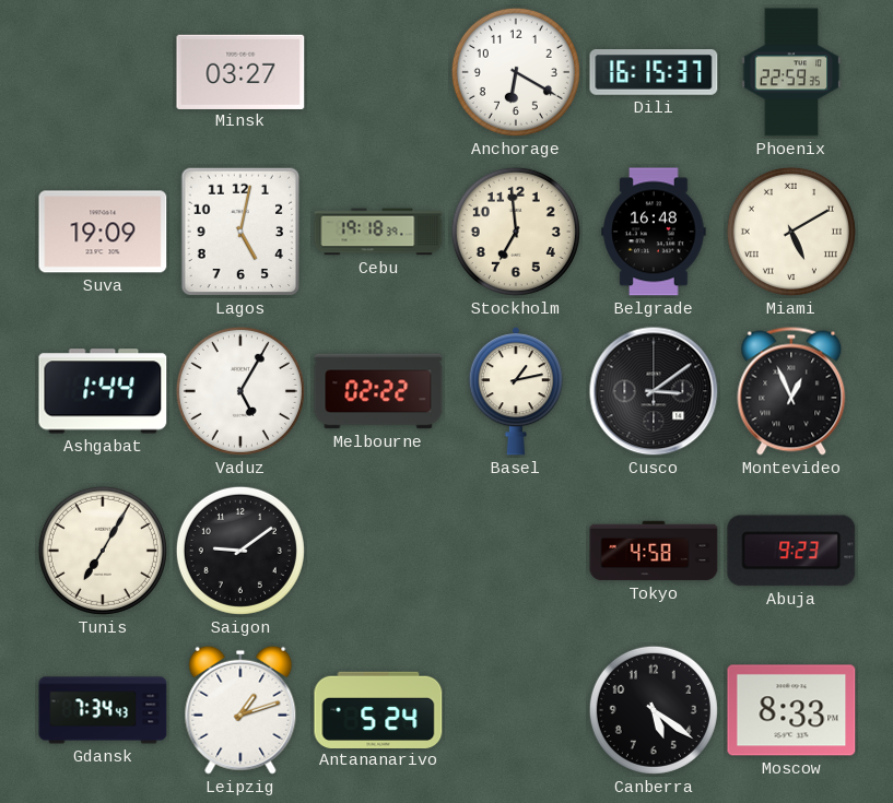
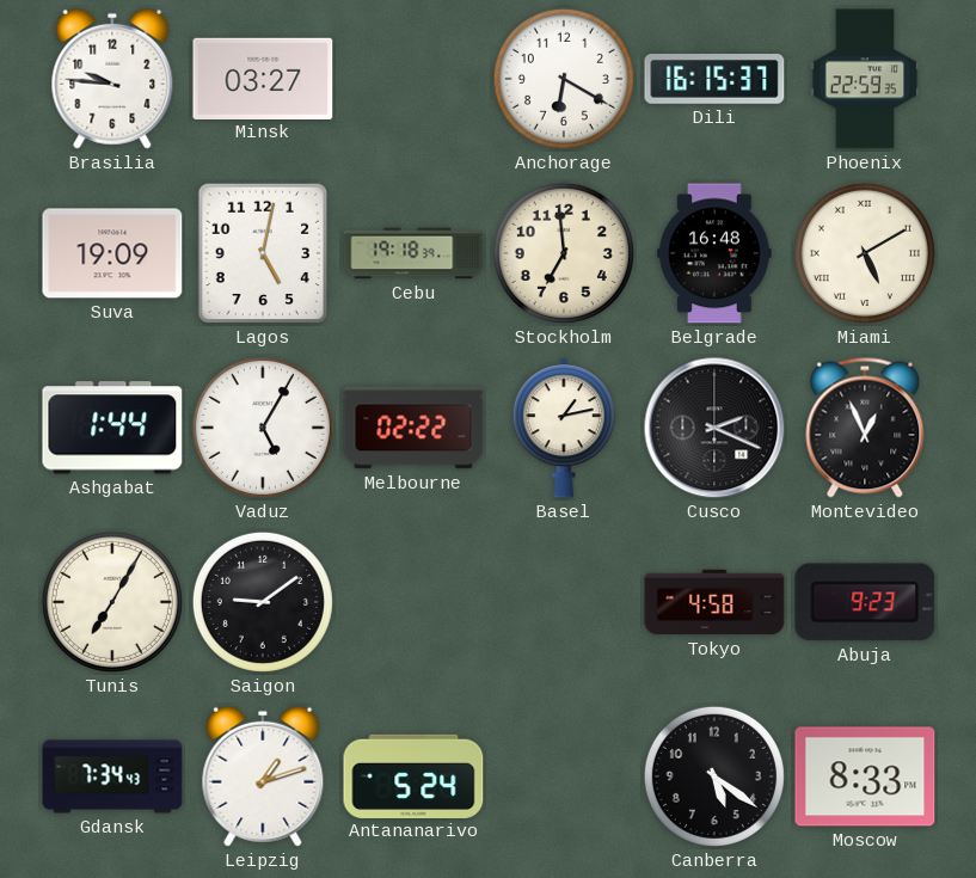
Brasilia: none -> 9:46 (112, 79)
Cusco: 3:09 -> 2:19 (714, 428)
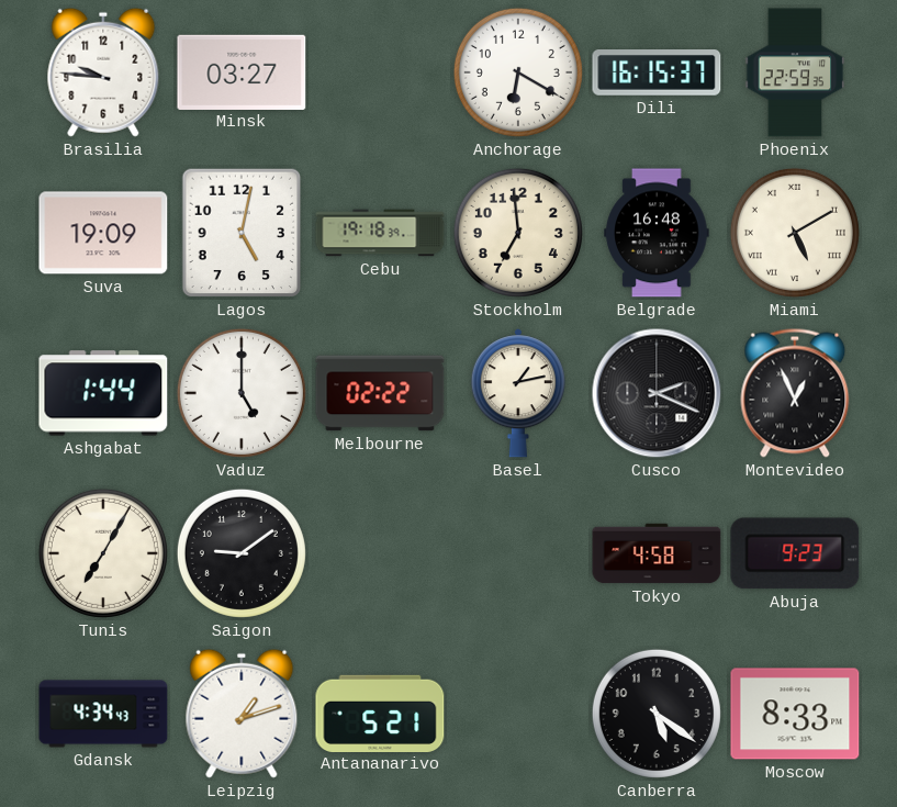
Vaduz: 5:05 -> 5:00 (242, 393)
Gdansk: 7:34 -> 4:34 (103, 714)
Antananarivo: 5:24 -> 5:21 (380, 713)
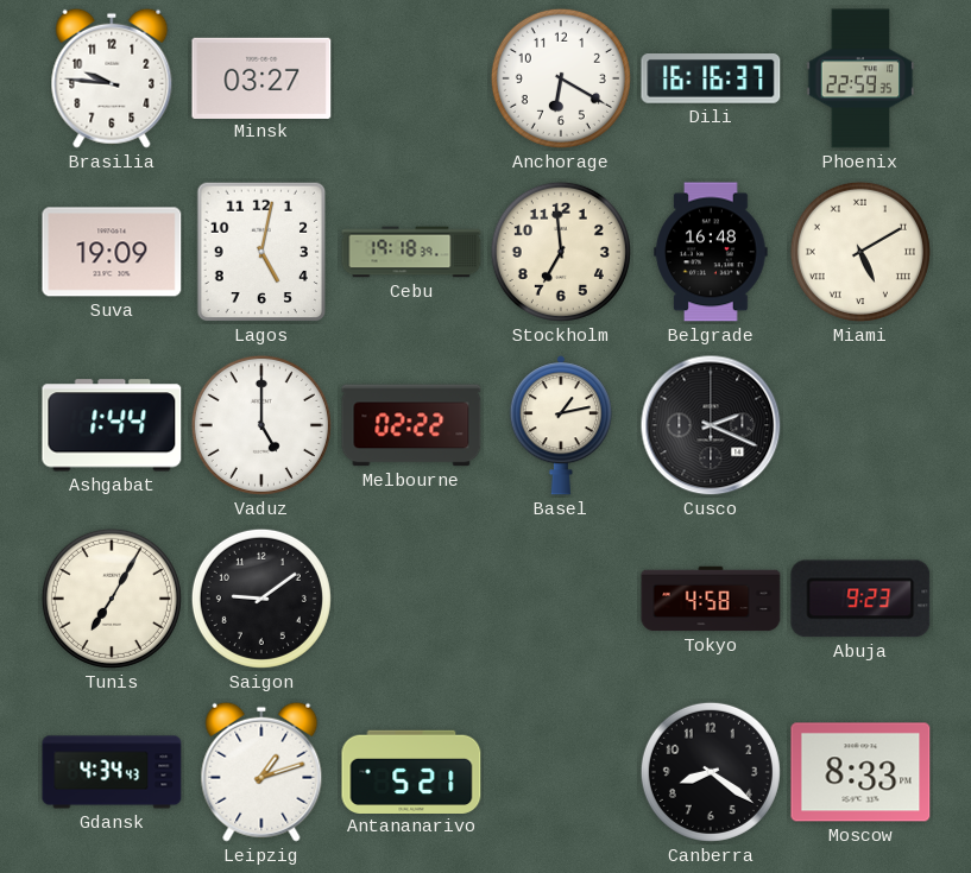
Dili: 16:15 -> 16:16 (711, 80)
Montevideo: 12:56 -> none (795, 393)
Canberra: 5:21 -> 8:21 (711, 772)
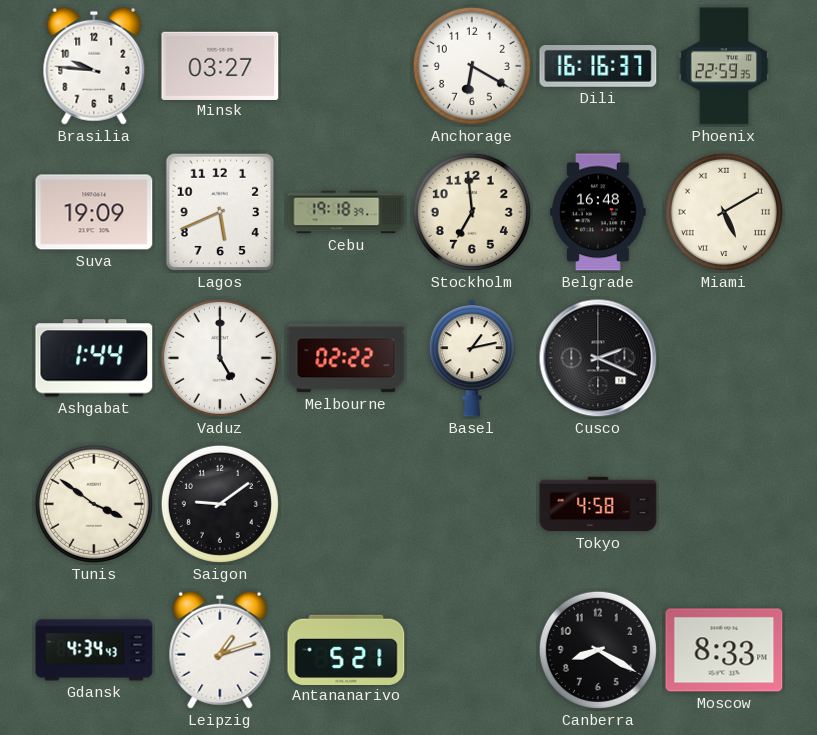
Lagos: 5:02 -> 5:41 (220, 212)
Tunis: 7:05 -> 3:51 (94, 504)
Abuja: 9:23 -> none (860, 599)
Canberra: 8:21 -> 8:20 (598, 650)
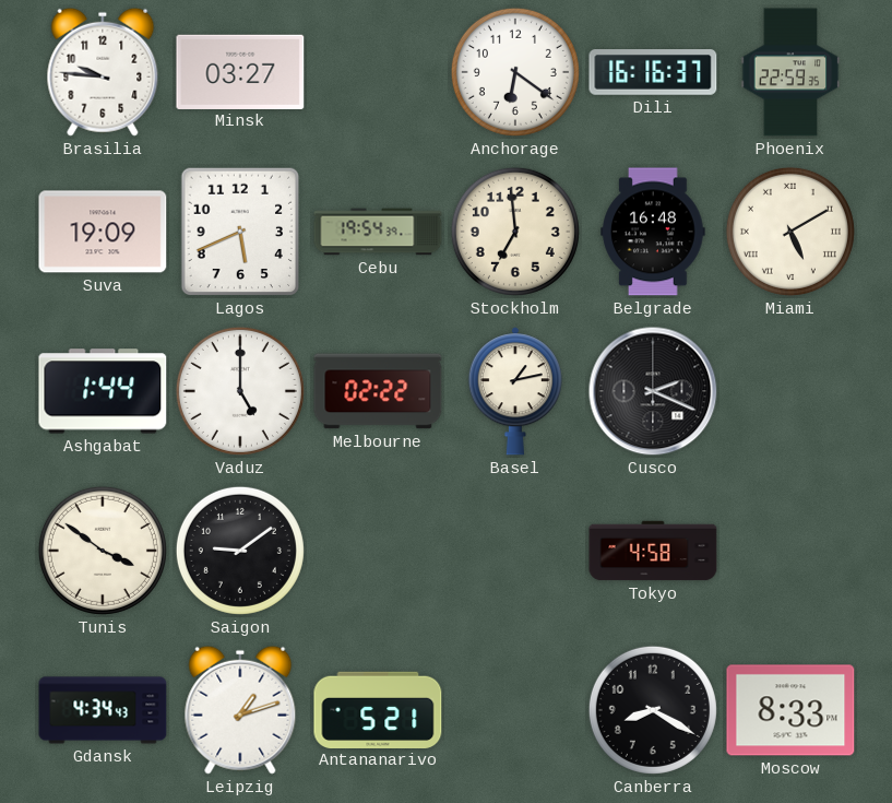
Anchorage: 6:20 -> 6:21 (515, 72)
Cebu: 19:18 -> 19:54 (378, 232)
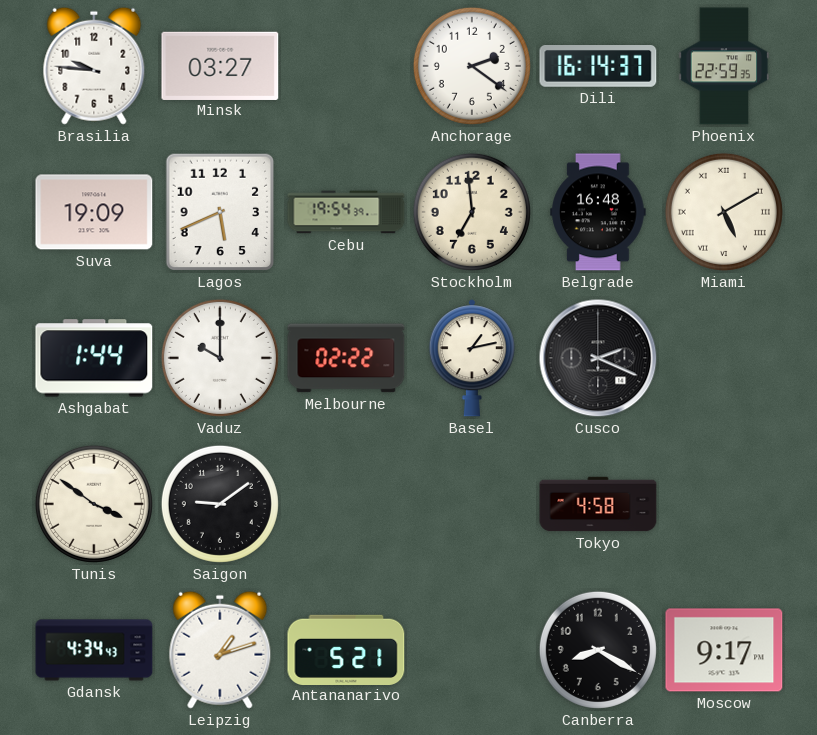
Anchorage: 6:21 -> 2:21 (472, 66)
Dili: 16:16 -> 16:14 (598, 67)
Vaduz: 5:00 -> 10:00 (220, 358)
Moscow: 8:33 -> 9:17 (724, 650)
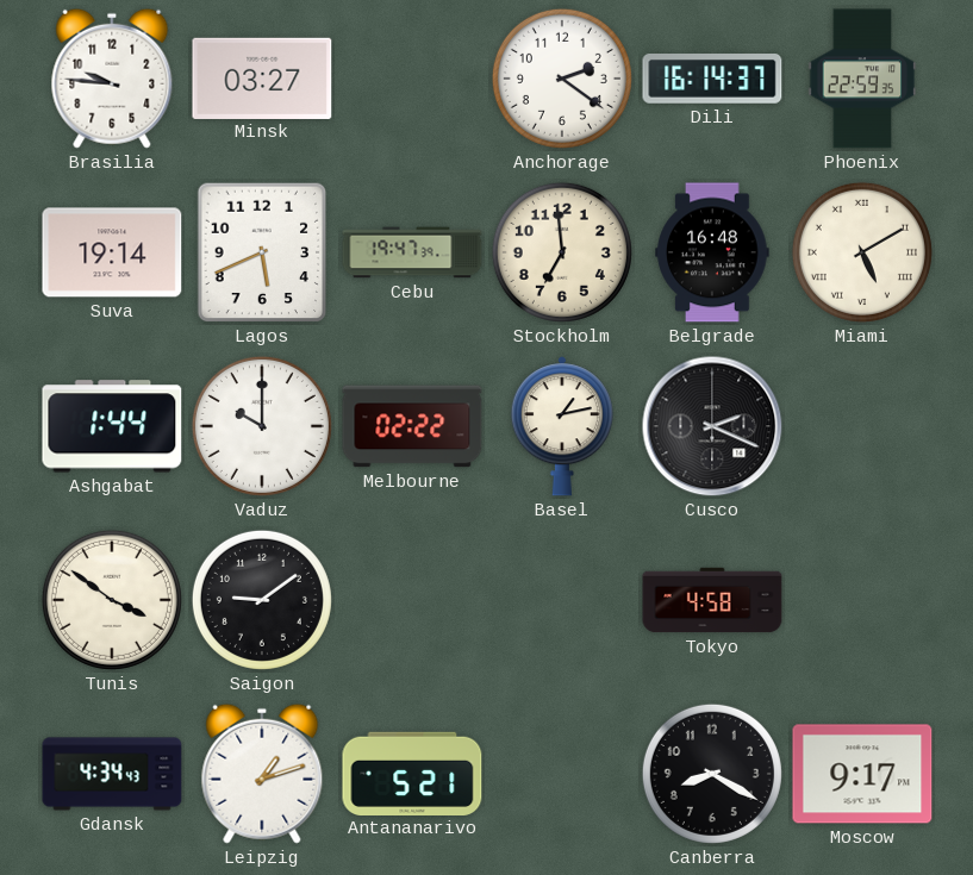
Suva: 19:09 -> 19:14 (112, 252)
Cebu: 19:54 -> 19:47 (412, 252)
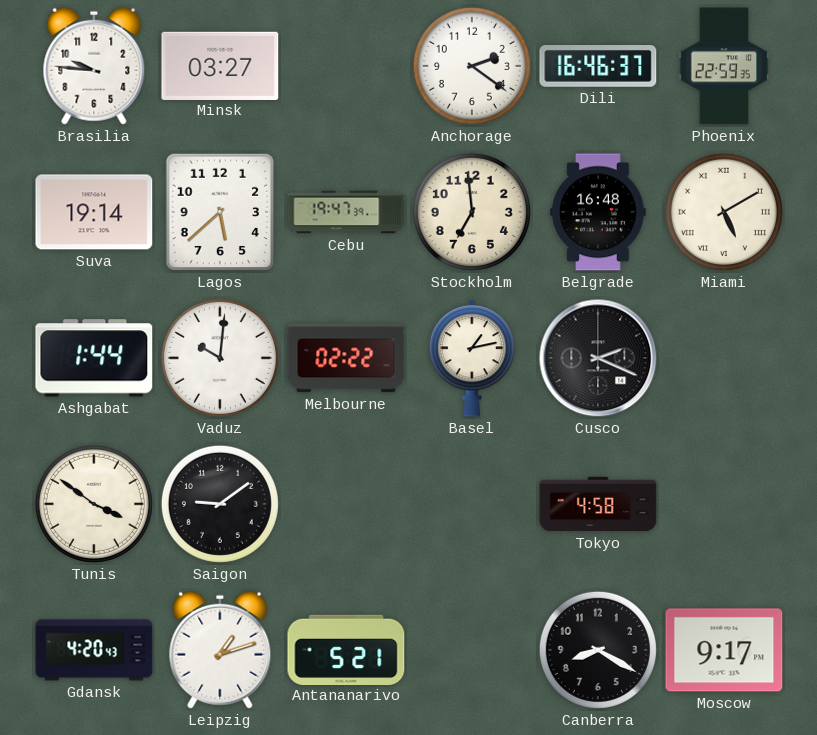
Dili: 16:14 -> 16:46 (598, 67)
Lagos: 5:41 -> 5:38 (220, 212)
Vaduz: 10:00 -> 10:01 (220, 358)
Gdansk: 4:34 -> 4:20 (94, 650)
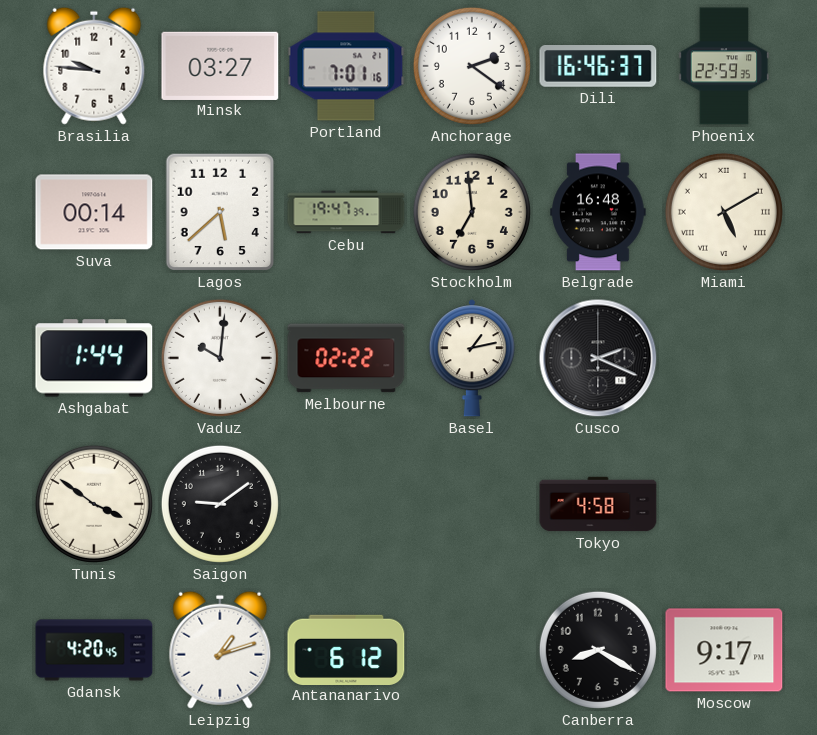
Portland: none -> 7:01 (346, 66)
Suva: 19:14 -> 00:14 (94, 212)
Gdansk: 4:20:43 -> 4:20:45 (94, 650)
Antananarivo: 5:21 -> 6:12 (346, 649)
